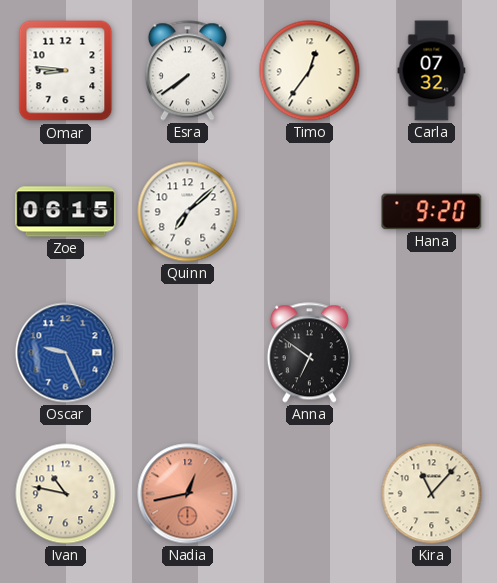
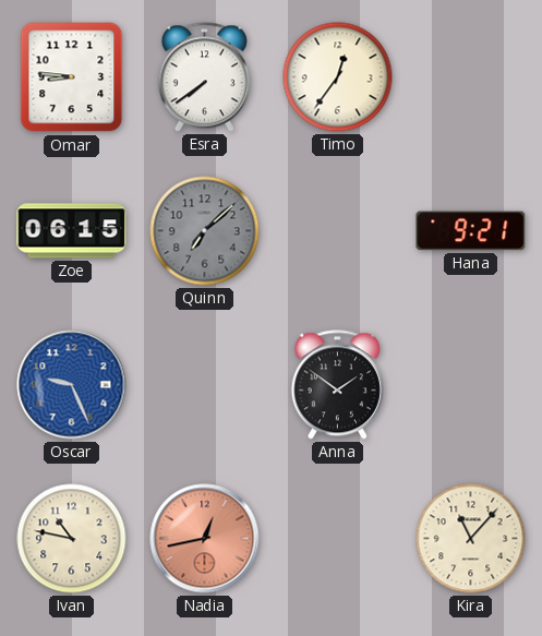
Carla: 07:32 -> none (432, 71)
Quinn dial: white -> grey (205, 231)
Hana: 9:20 -> 9:21 (471, 231)
Anna: 6:51 -> 1:51 (337, 385)
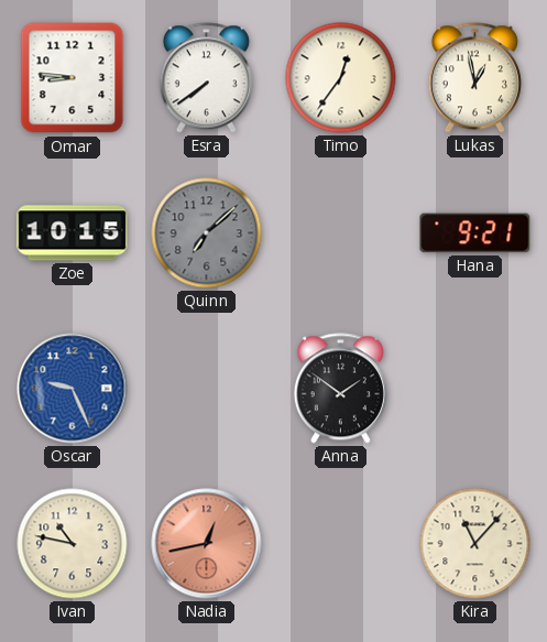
Lukas: none -> 12:58 (474, 78)
Zoe: 06:15 -> 10:15 (73, 233)
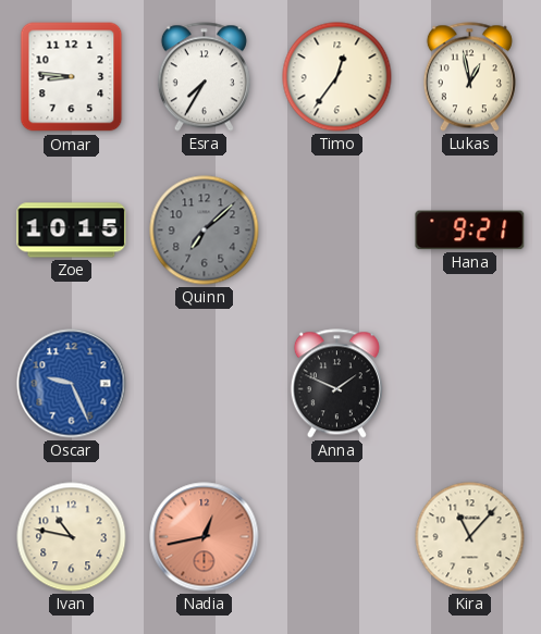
Esra: 7:39 -> 7:35 (204, 77)
Anna: 1:51 -> 1:49 (336, 384)
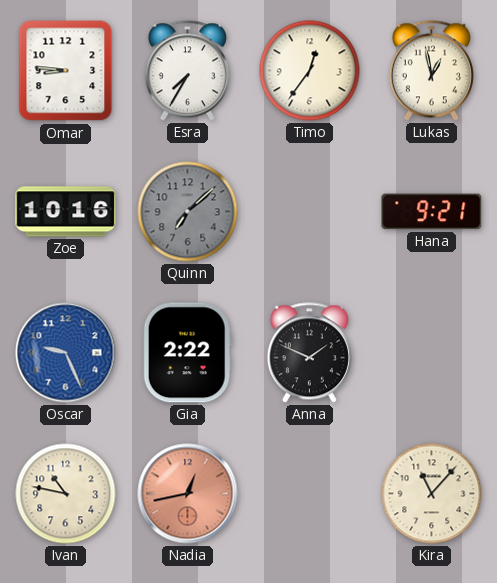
Zoe: 10:15 -> 10:16 (66, 212)
Gia: none -> 2:22 (187, 353)
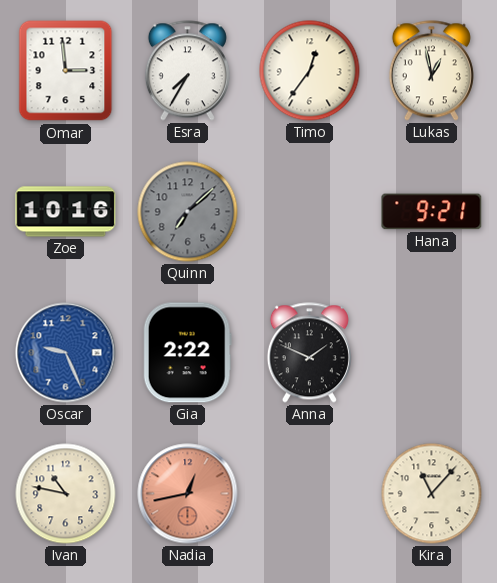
Omar: 8:46 -> 2:59 (66, 71)
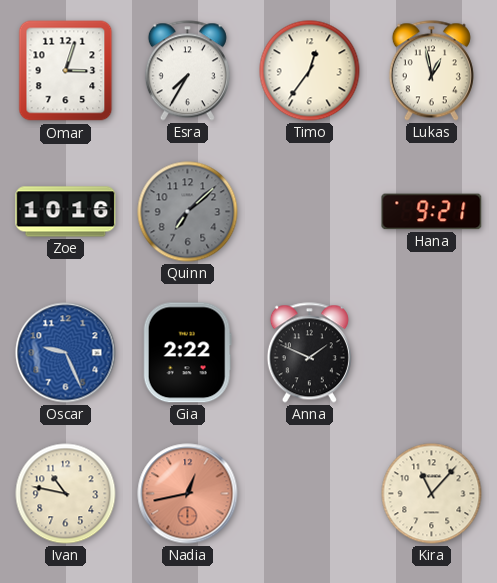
Omar: 2:59 -> 3:03 (66, 71)
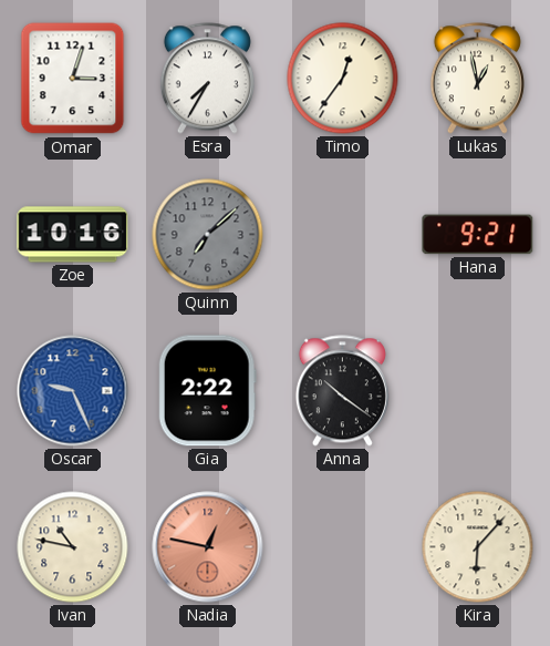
Anna: 1:49 -> 10:21 (342, 391)
Nadia: 12:43 -> 12:47 (208, 547)
Kira: 11:07 -> 6:07 (478, 547)
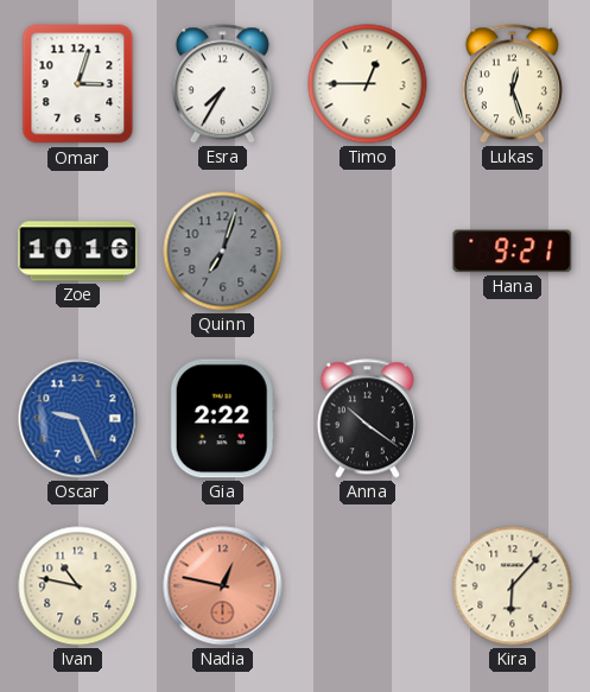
Timo: 12:36 -> 12:45 (368, 84)
Lukas: 12:58 -> 12:27 (512, 84)
Quinn: 7:08 -> 7:03 (223, 252)
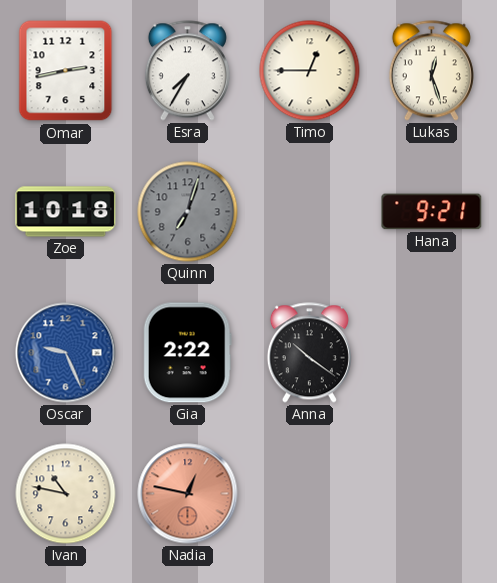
Omar: 3:03 -> 2:43 (66, 71)
Zoe: 10:16 -> 10:18 (66, 212)
Kira: 6:07 -> none (513, 586)
